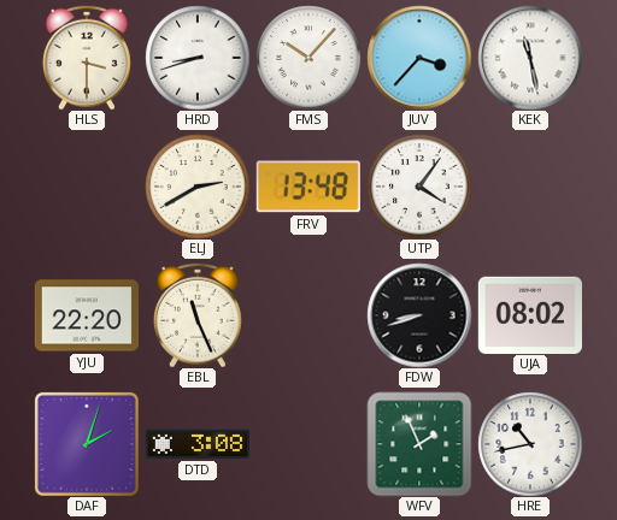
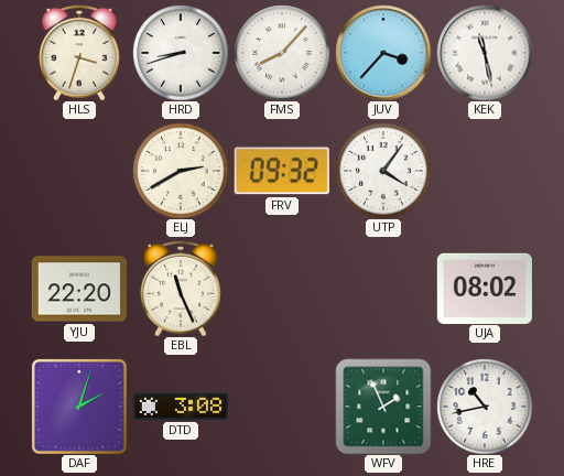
HLS: 3:30 -> 3:33 (79, 53)
FMS: 10:07 -> 8:07 (282, 53)
FRV: 13:48 -> 09:32 (282, 171)
FDW: 8:42 -> none (419, 315)
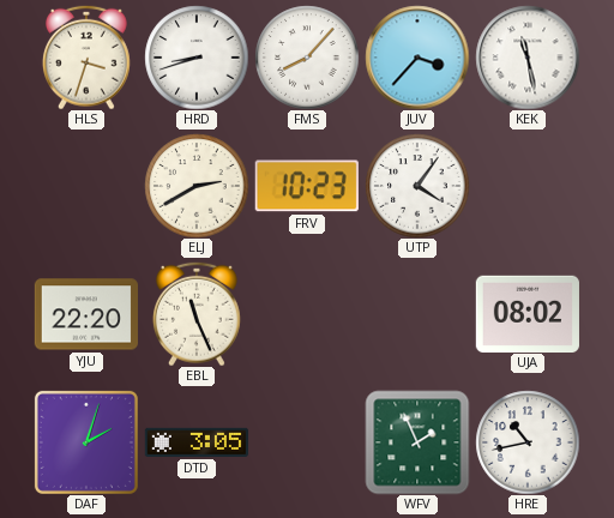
FRV: 09:32 -> 10:23 (307, 186)
DTD: 3:08 -> 3:05 (195, 442)
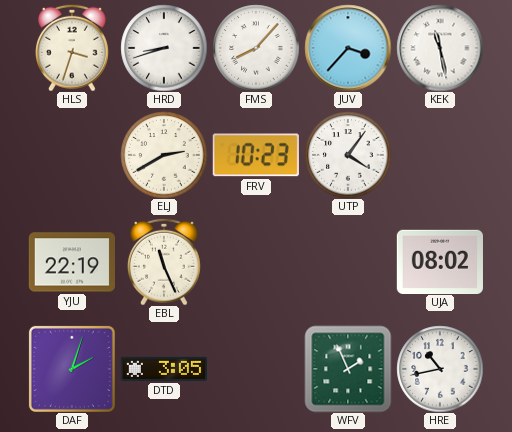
YJU: 22:20 -> 22:19 (71, 262)
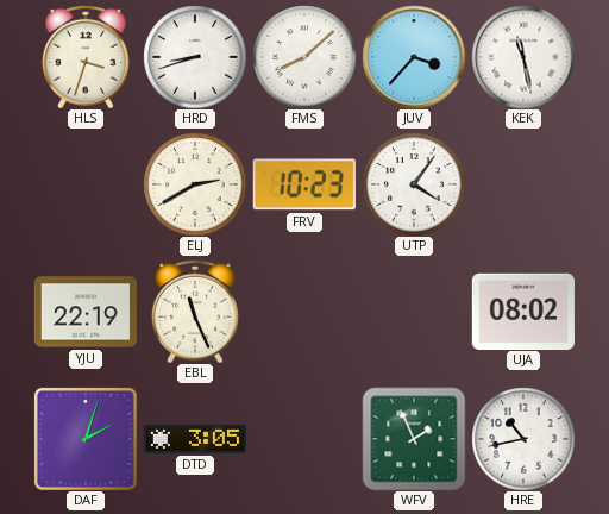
FMS: 8:07 -> 8:08 (304, 57)
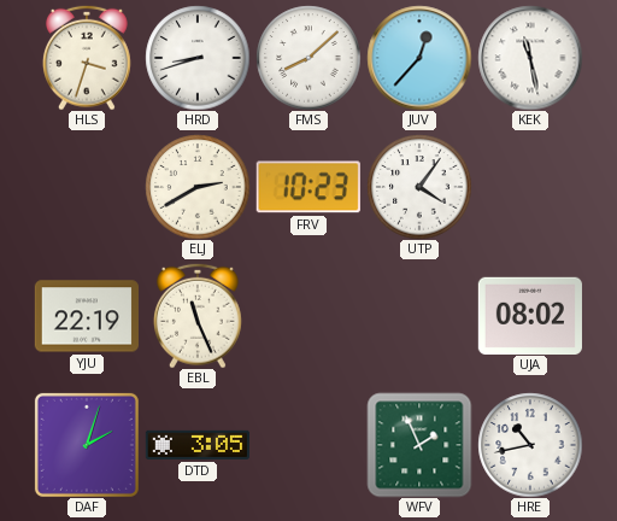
JUV: 3:37 -> 12:37 (419, 58)
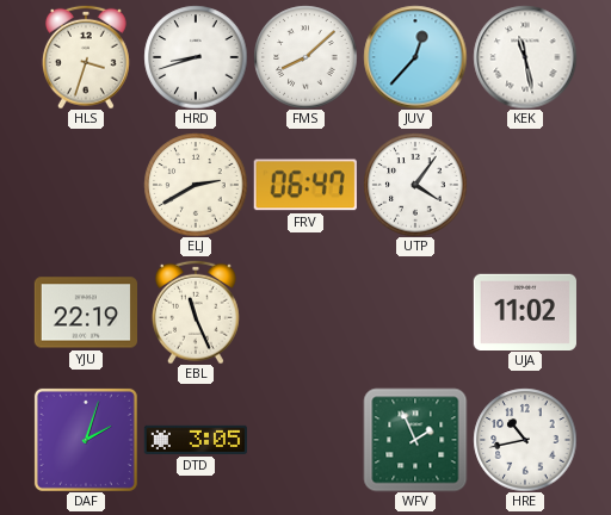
FRV: 10:23 -> 06:47 (305, 185)
UJA: 08:02 -> 11:02 (525, 311)
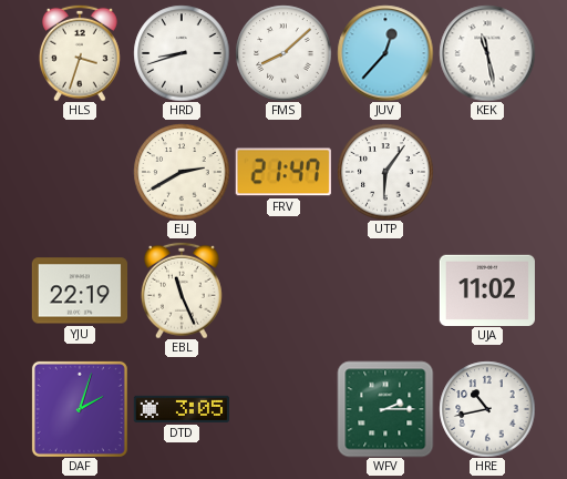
FRV: 06:47 -> 21:47 (283, 172)
UTP: 4:06 -> 6:06 (385, 172)
WFV: 1:56 -> 2:15 (385, 409)
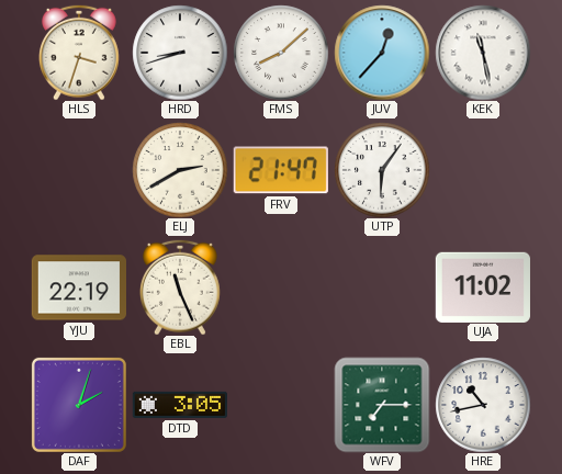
WFV: 2:15 -> 7:15 (382, 405)
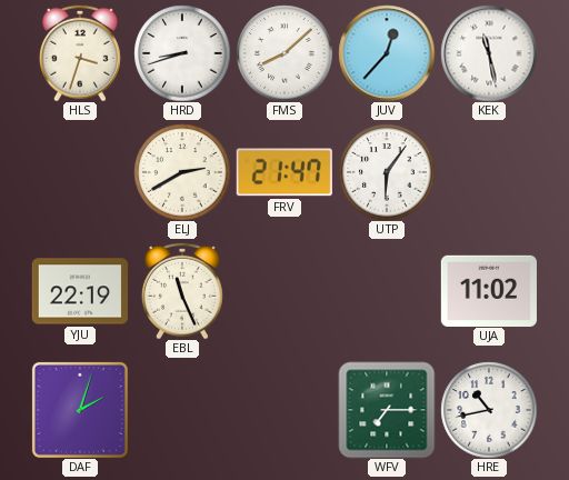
DTD: 3:05 -> none (179, 405)
